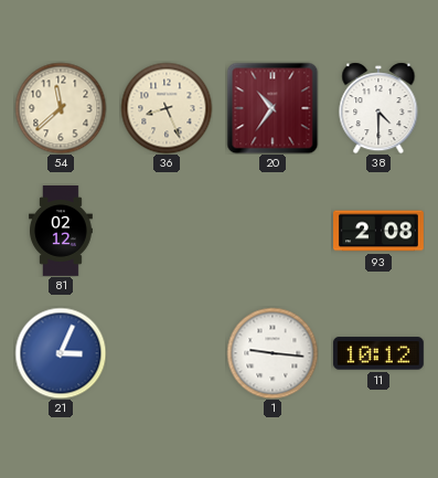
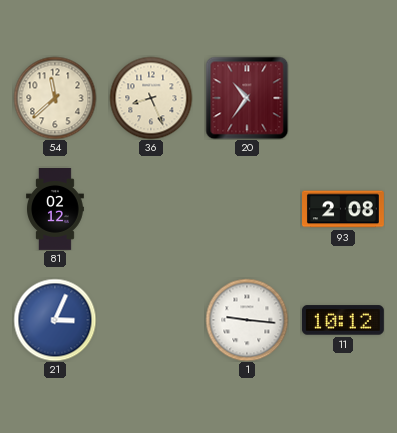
38: 4:30 -> none (378, 108)
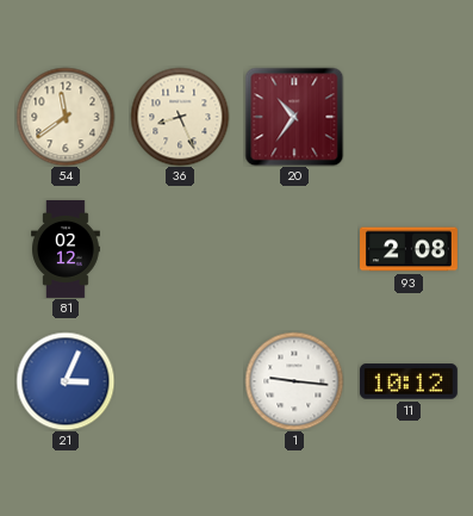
54: 11:38 -> 11:39 (66, 117)
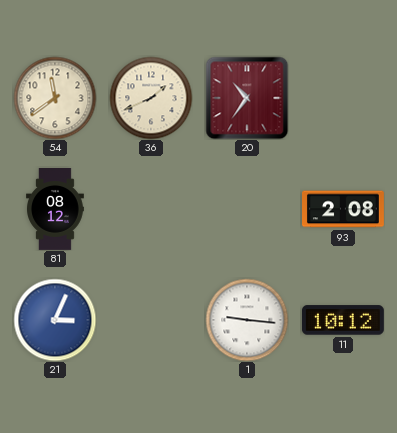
36: 8:26 -> 1:41 (151, 98)
81: 02:12 -> 08:12 (56, 210)
